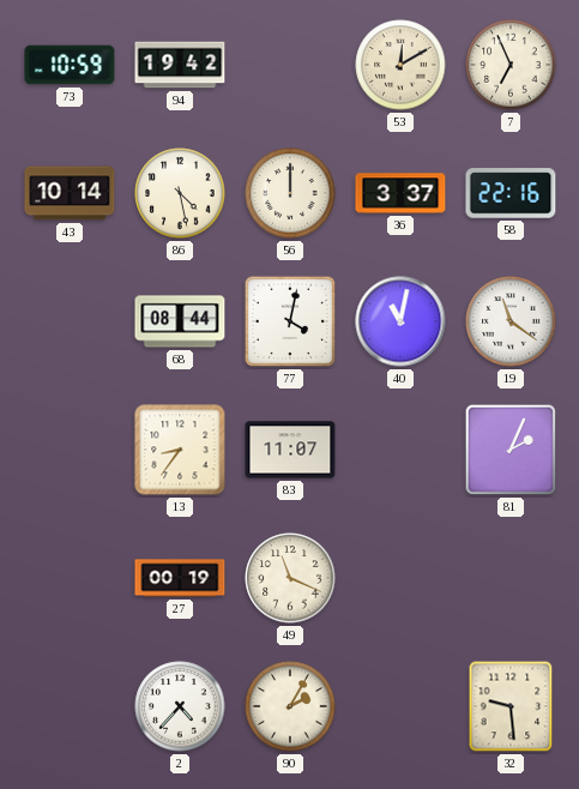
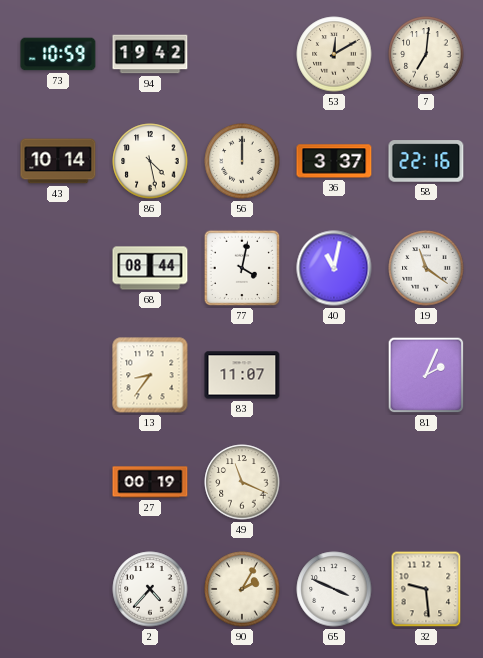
7: 6:56 -> 7:01 (426, 54)
65: none -> 3:49 (334, 589)
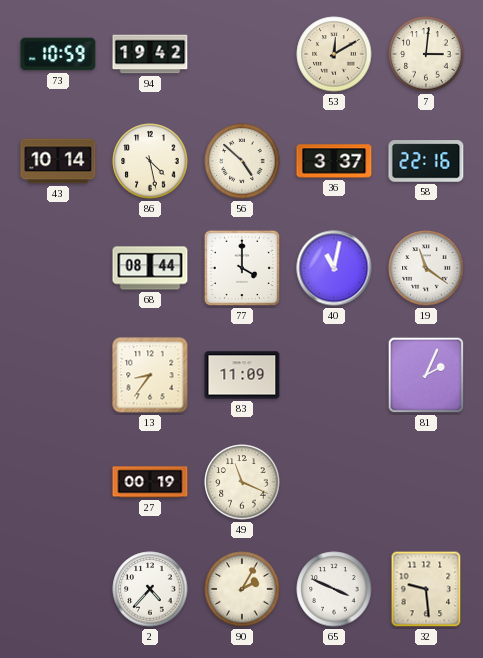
7: 7:01 -> 3:01 (426, 54)
56: 12:00 -> 4:52 (242, 161)
77: 4:02 -> 4:00 (242, 268)
83: 11:07 -> 11:09 (242, 375)
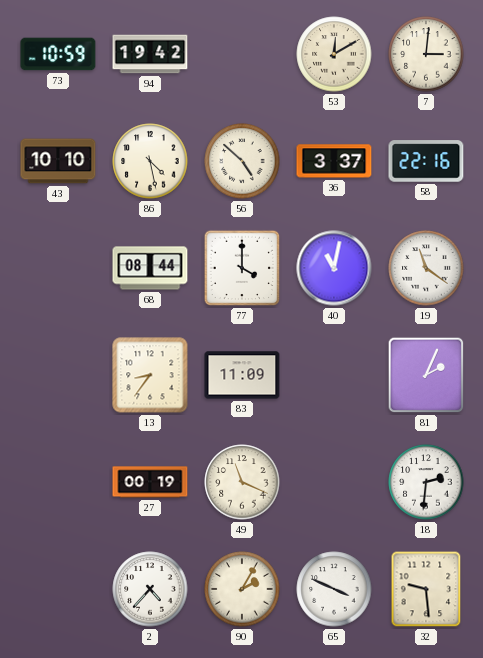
43: 10:14 -> 10:10 (58, 161)
18: none -> 2:31 (426, 482)
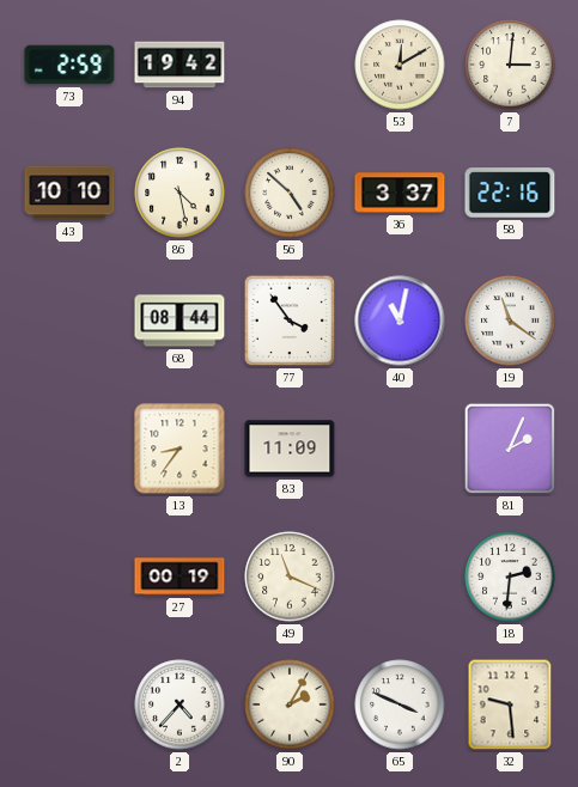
73: 10:59 -> 2:59 (69, 65)
77: 4:00 -> 3:54 (290, 321)
